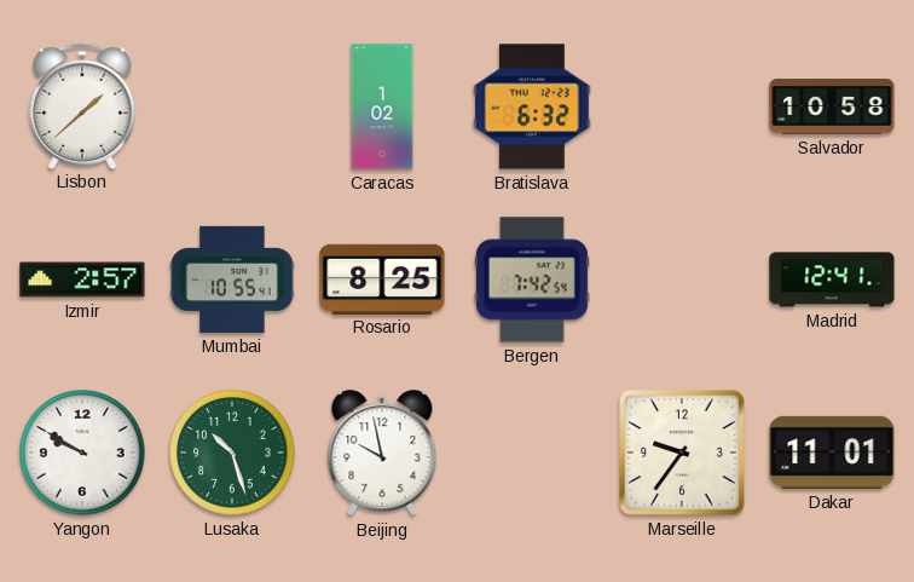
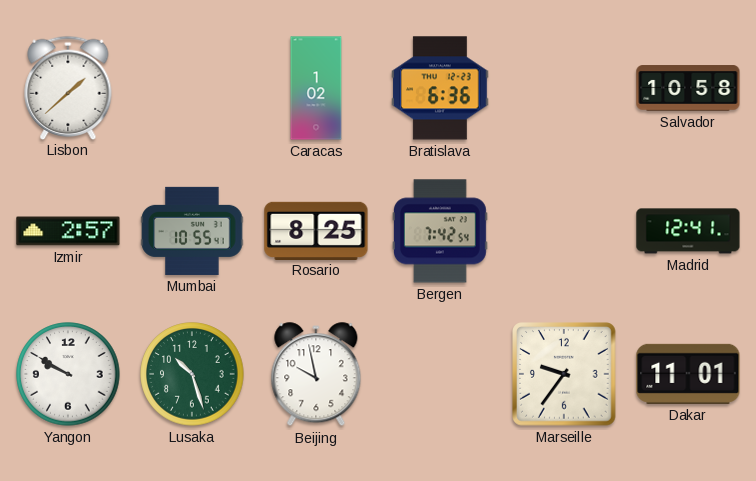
Bratislava: 6:32 -> 6:36 (440, 88)
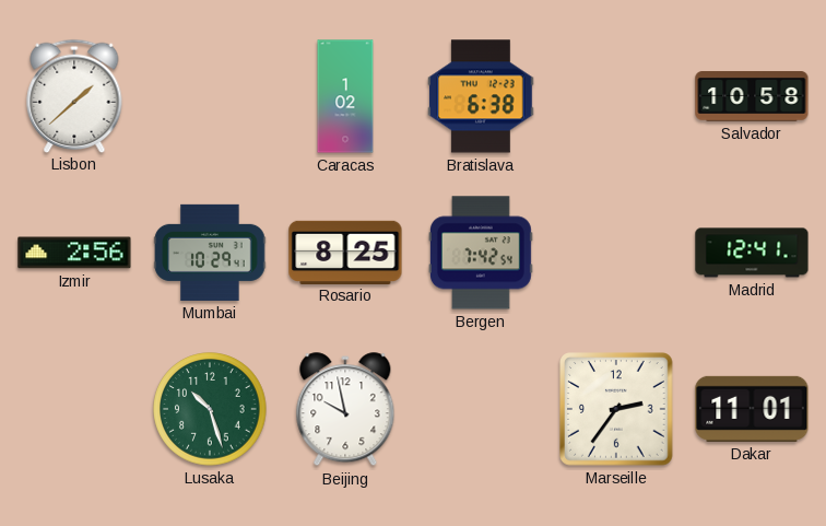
Bratislava: 6:36 -> 6:38 (481, 96)
Izmir: 2:57 -> 2:56 (74, 253)
Mumbai: 10:55 -> 10:29 (210, 253)
Yangon: 9:50 -> none (68, 374)
Marseille: 9:36 -> 2:36 (617, 410)
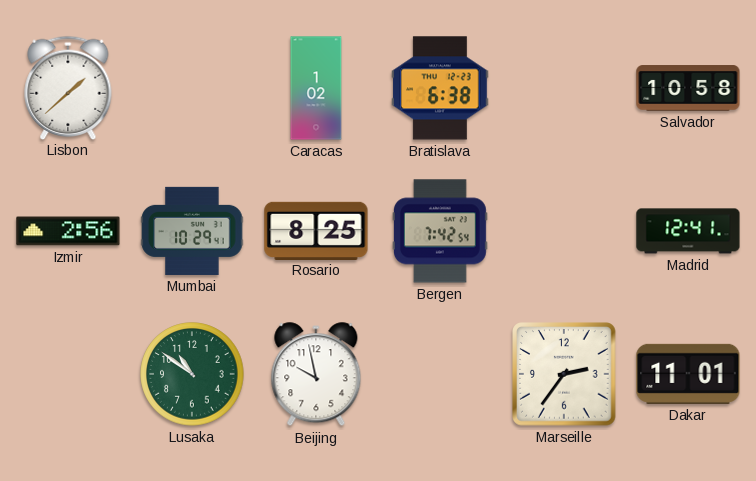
Lusaka: 10:27 -> 10:51 (192, 374)
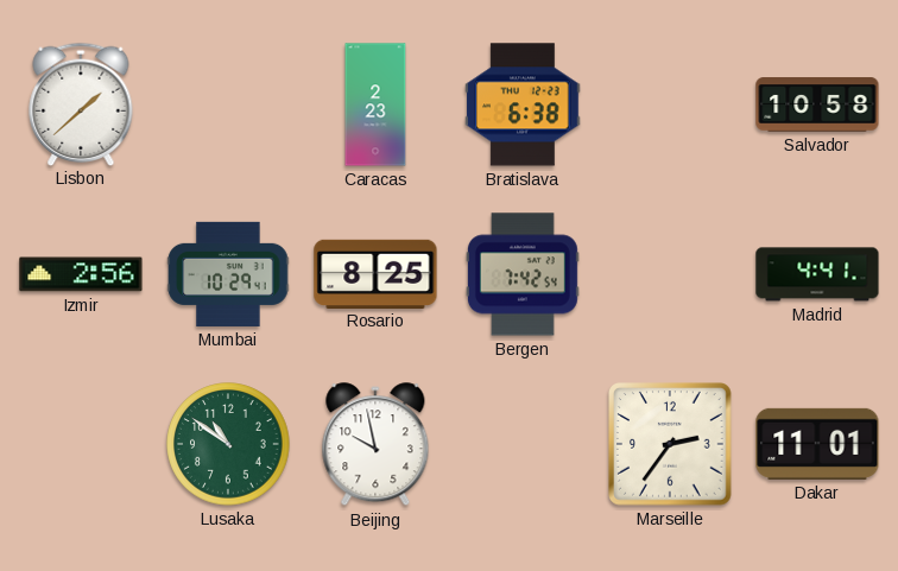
Caracas: 1:02 -> 2:23 (375, 104)
Madrid: 12:41 -> 4:41 (817, 274)
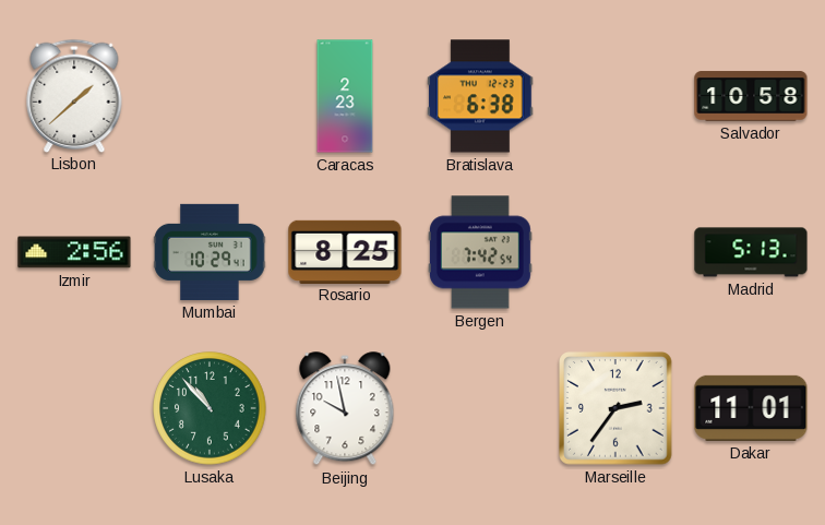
Madrid: 4:41 -> 5:13 (751, 252)
Lusaka: 10:51 -> 10:53 (210, 408)
